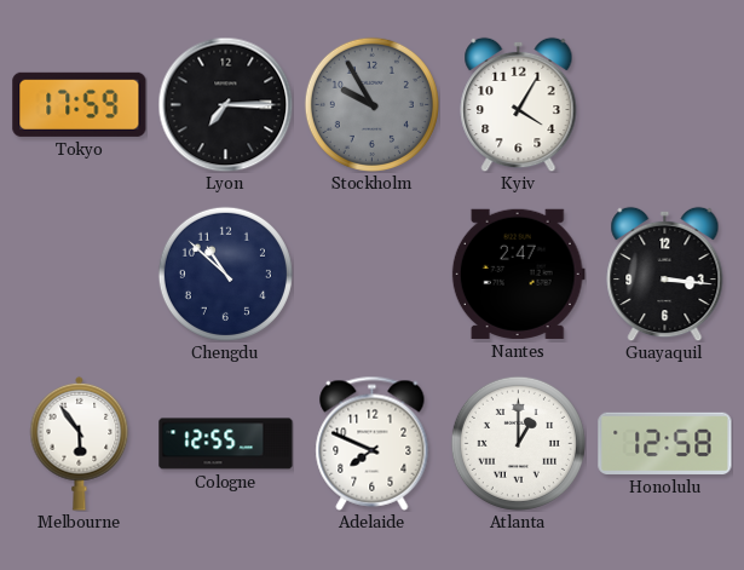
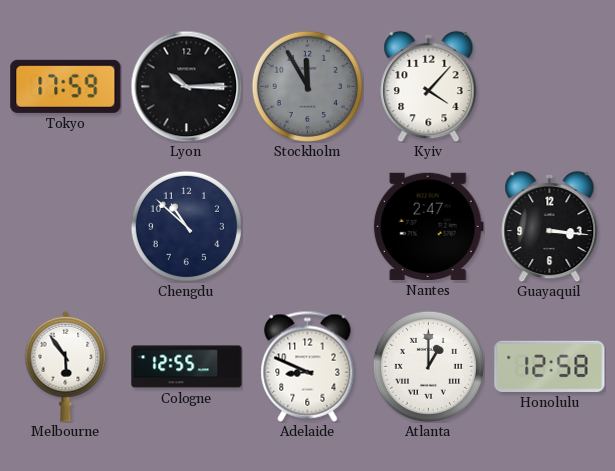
Lyon: 7:15 -> 10:15 (186, 86)
Stockholm: 9:55 -> 11:55 (307, 86)
Kyiv: 4:05 -> 4:07 (429, 86)
Adelaide: 7:49 -> 8:49 (308, 366)
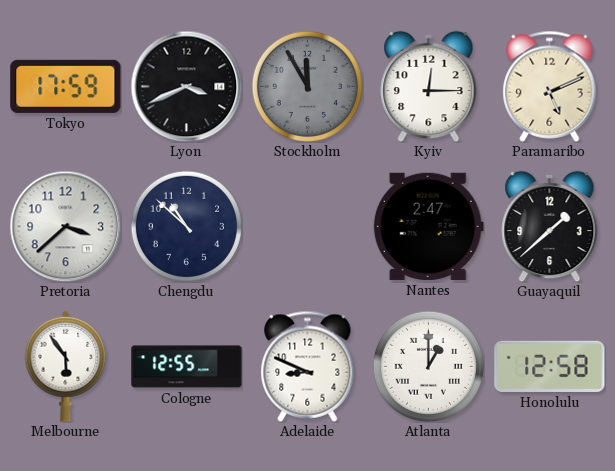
Lyon: 10:15 -> 3:41 (186, 86)
Kyiv: 4:07 -> 12:15 (429, 86)
Paramaribo: none -> 5:11 (550, 86)
Pretoria: none -> 3:38 (65, 226)
Guayaquil: 3:16 -> 1:38 (550, 226)
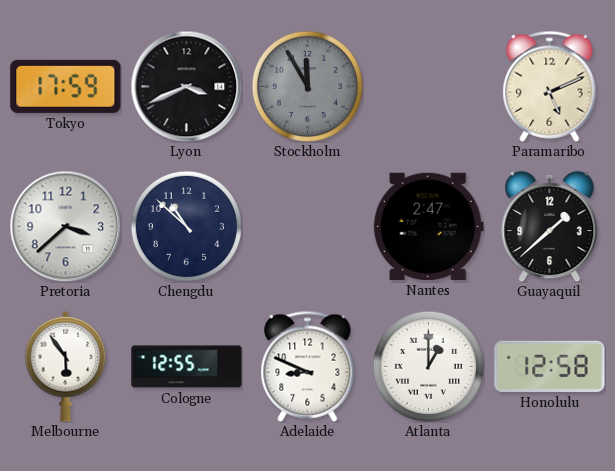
Kyiv: 12:15 -> none (429, 86)
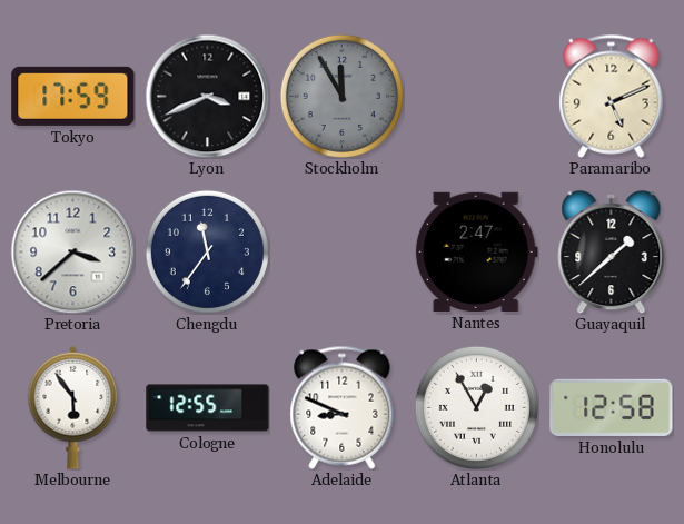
Chengdu: 10:52 -> 11:36 (207, 251)
Atlanta: 1:00 -> 12:55 (476, 407)
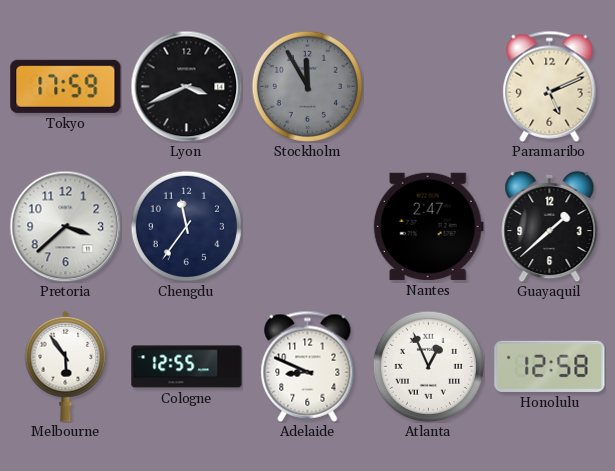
Atlanta: 12:55 -> 12:56 (428, 366)
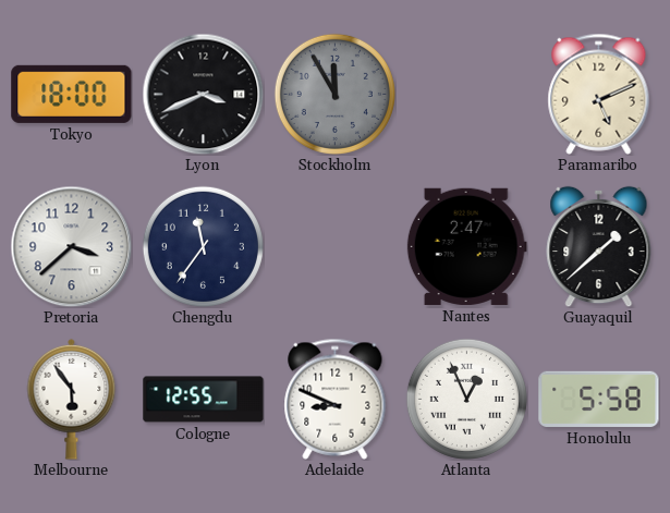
Tokyo: 17:59 -> 18:00 (72, 94)
Honolulu: 12:58 -> 5:58 (599, 399)
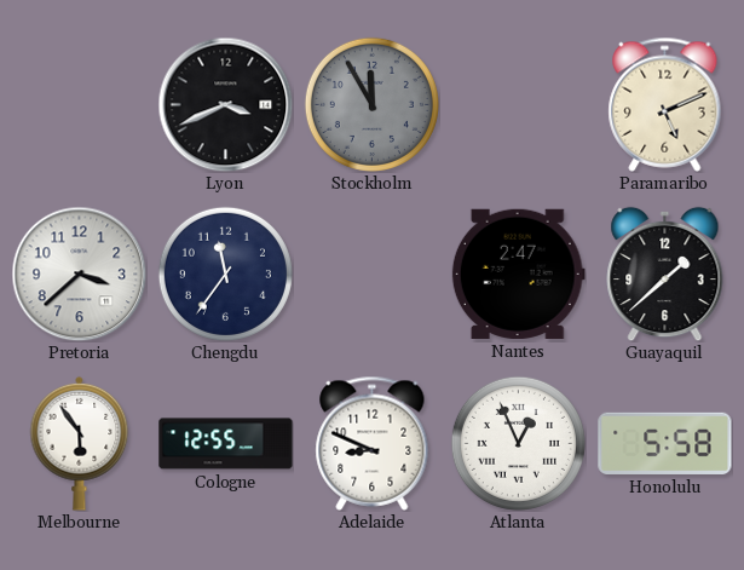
Tokyo: 18:00 -> none (72, 94)
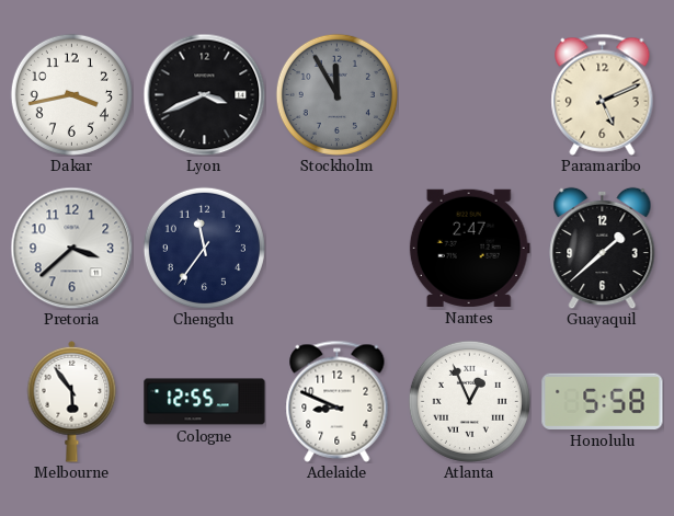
Dakar: none -> 3:43 (71, 94)
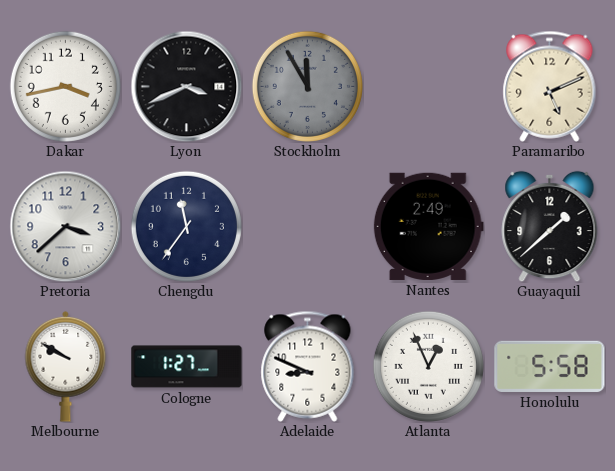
Nantes: 2:47 -> 2:49 (428, 226)
Melbourne: 5:54 -> 9:50 (66, 366)
Cologne: 12:55 -> 1:27 (187, 367)
